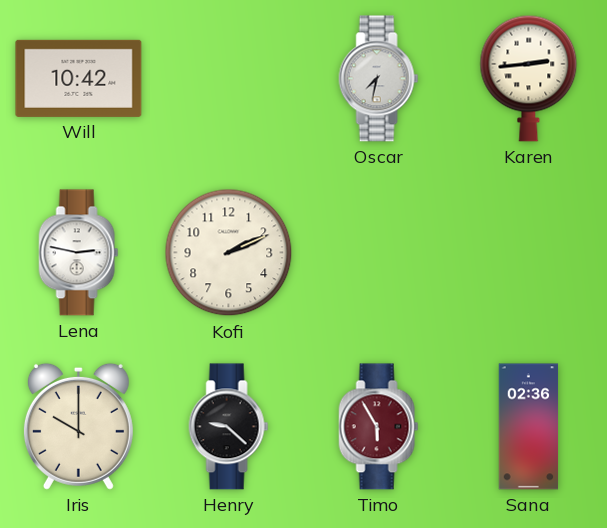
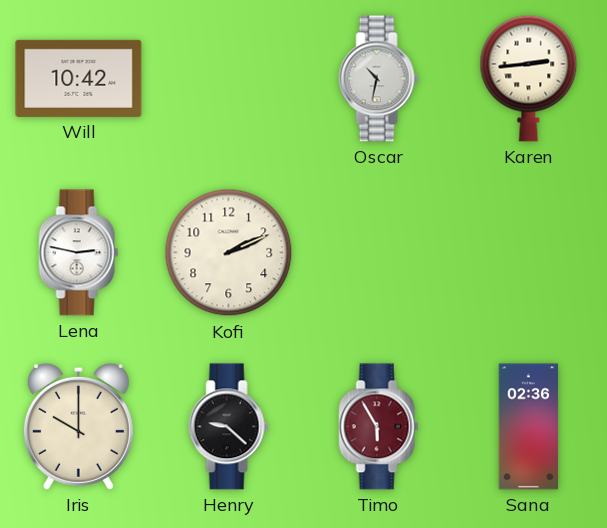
Oscar: 7:32 -> 10:32 (379, 79)
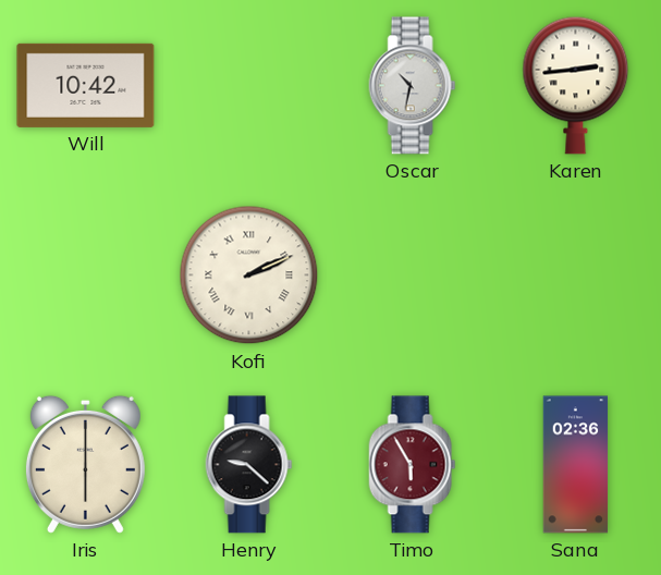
Lena: 2:47 -> none (79, 253)
Kofi numerals: Arabic -> Roman (249, 276)
Iris: 10:00 -> 6:00 (85, 464)
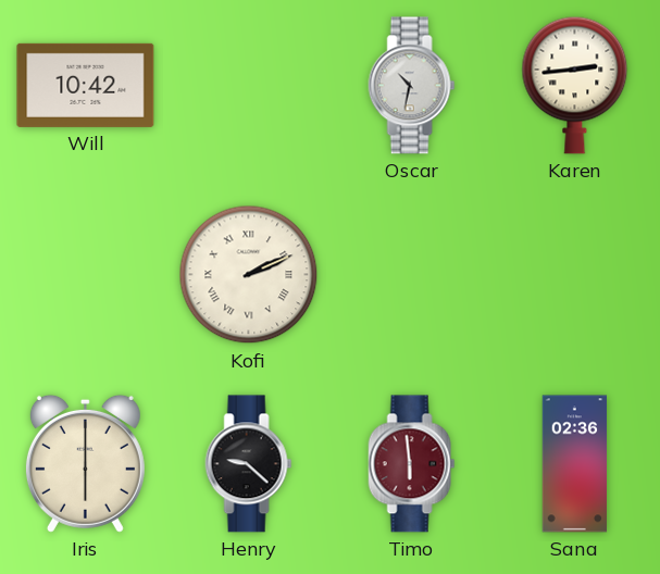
Timo: 5:55 -> 5:59 (412, 464)
